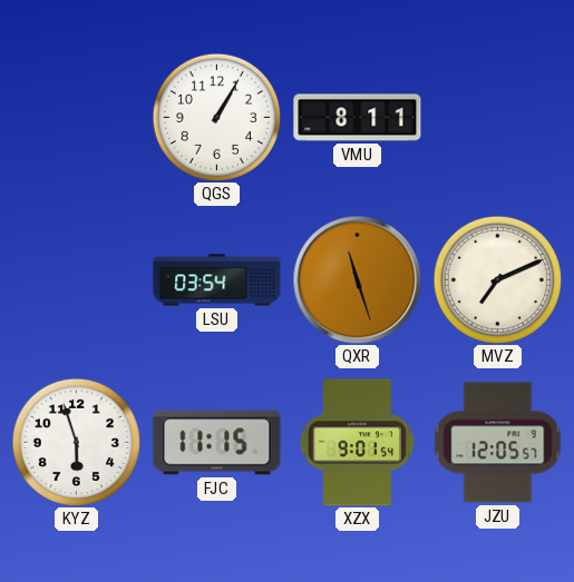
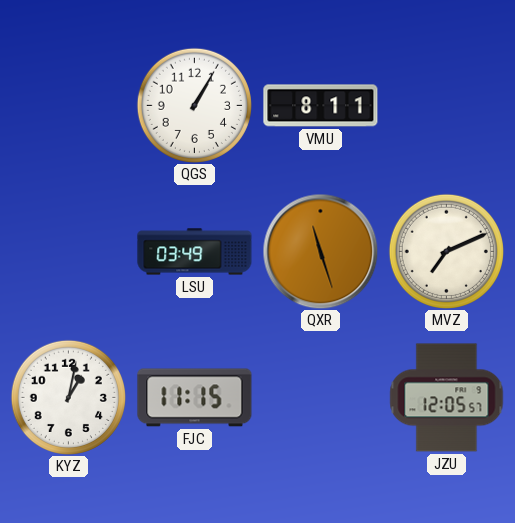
LSU: 03:54 -> 03:49 (195, 252)
KYZ: 5:57 -> 1:02 (68, 397)
XZX: 9:01 -> none (358, 443)
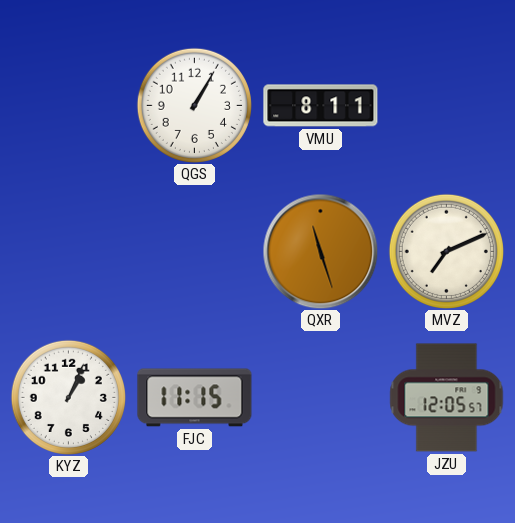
LSU: 03:49 -> none (195, 252)
KYZ: 1:02 -> 1:04 (68, 397)
